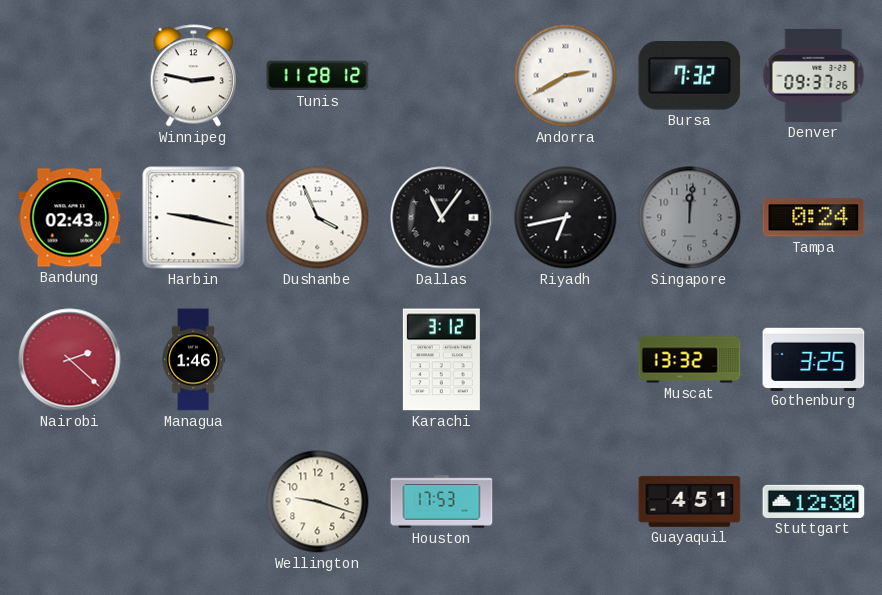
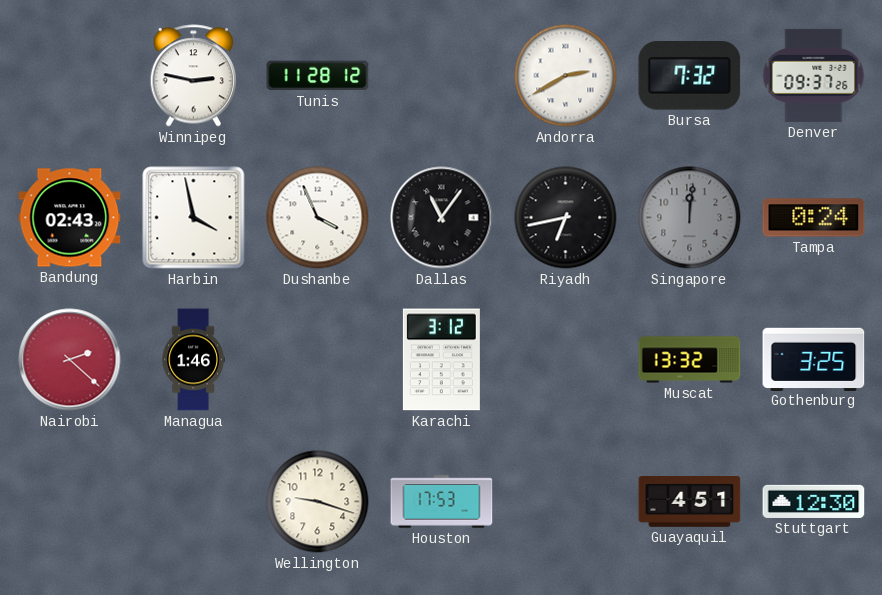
Harbin: 9:17 -> 3:58 (194, 218)
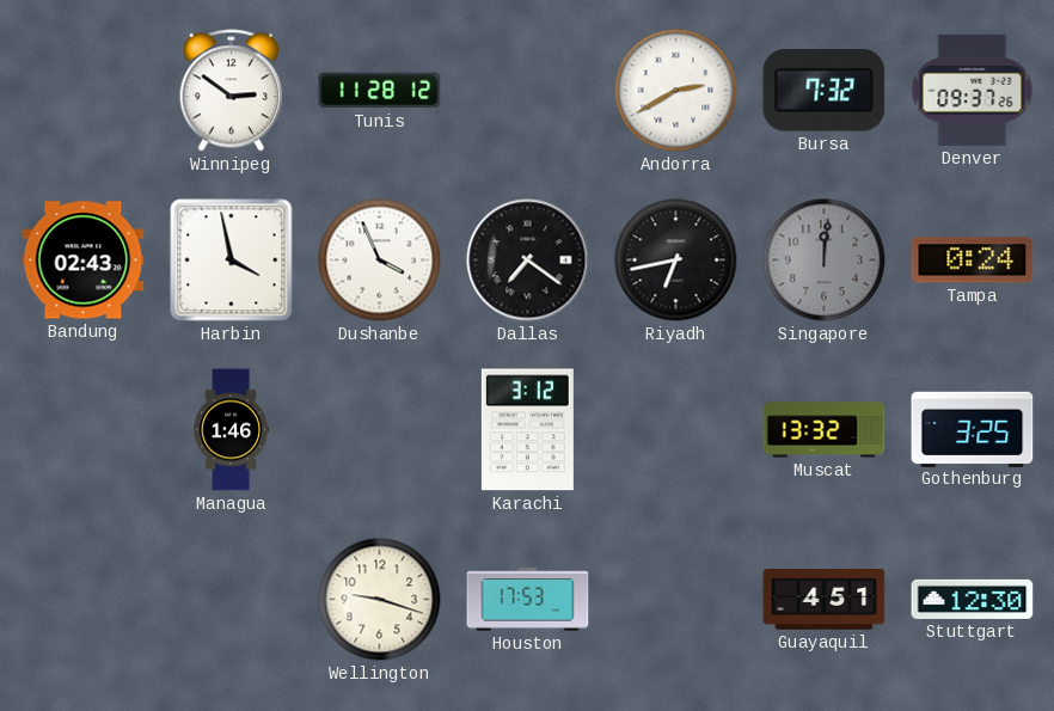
Winnipeg: 2:47 -> 2:51 (232, 91)
Dallas: 11:06 -> 7:21 (528, 261)
Nairobi: 2:22 -> none (70, 360)
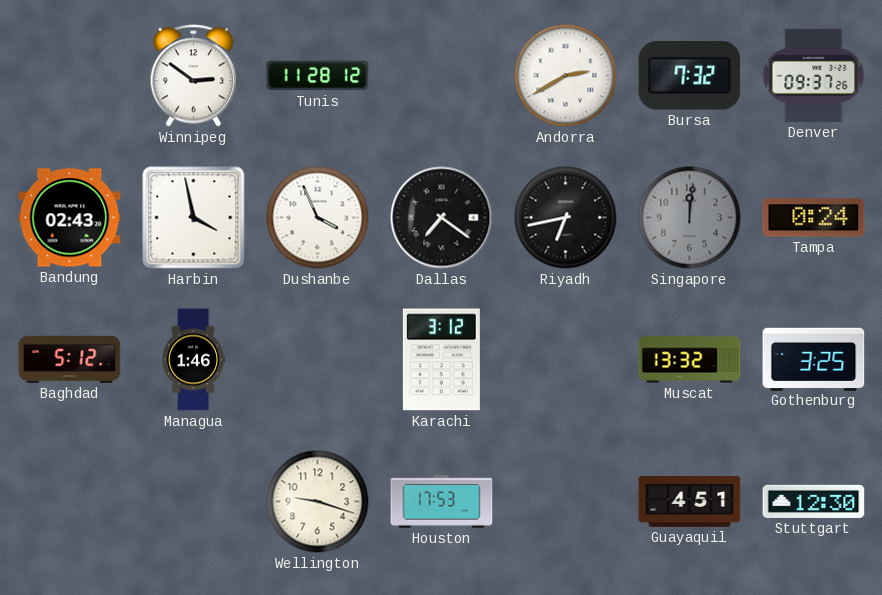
Baghdad: none -> 5:12 (70, 359)
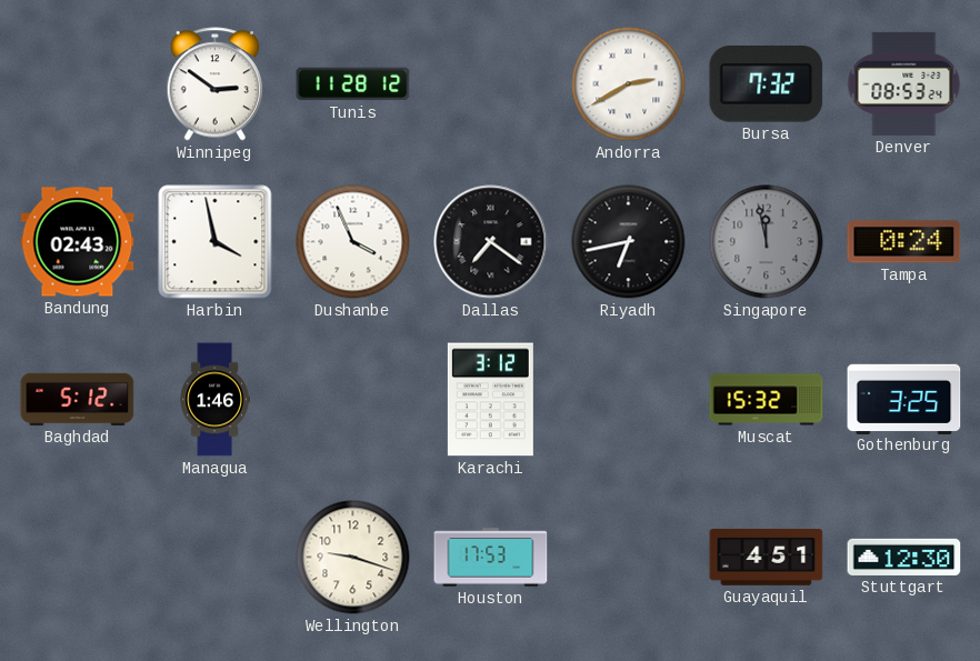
Denver: 09:37 -> 08:53 (904, 83)
Singapore: 12:01 -> 11:58 (767, 242)
Muscat: 13:32 -> 15:32 (767, 400)
